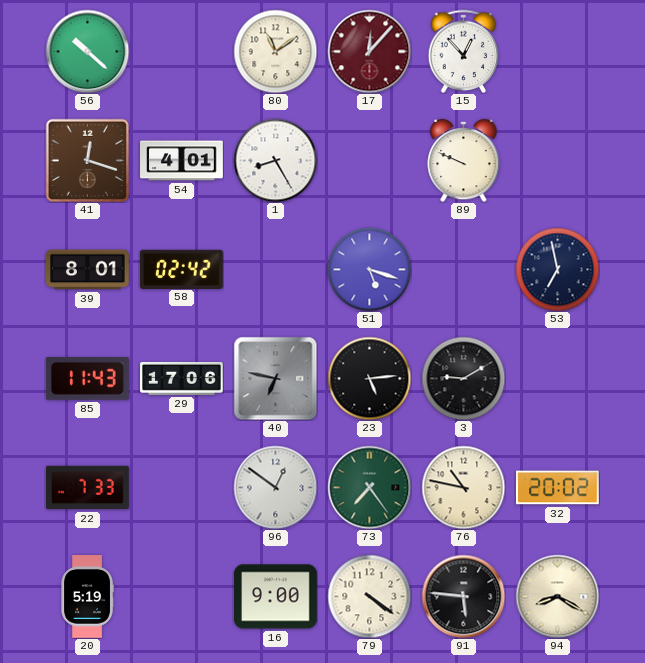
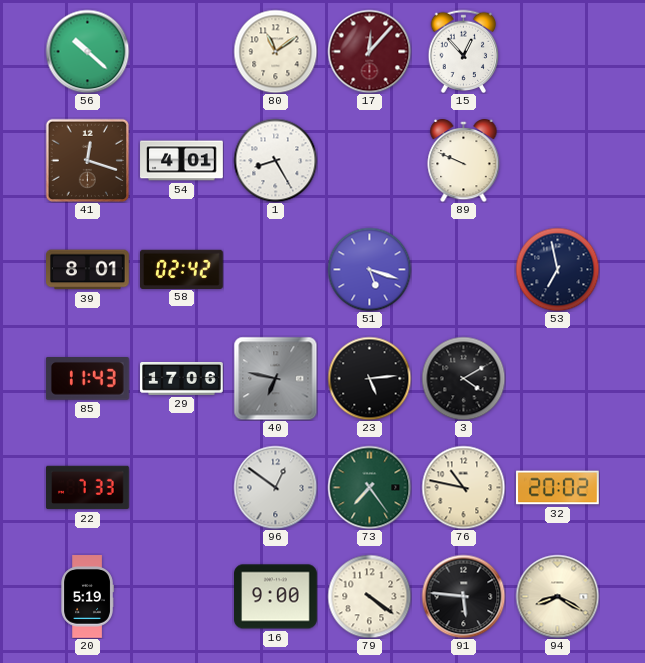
3: 9:10 -> 4:10 (463, 378)
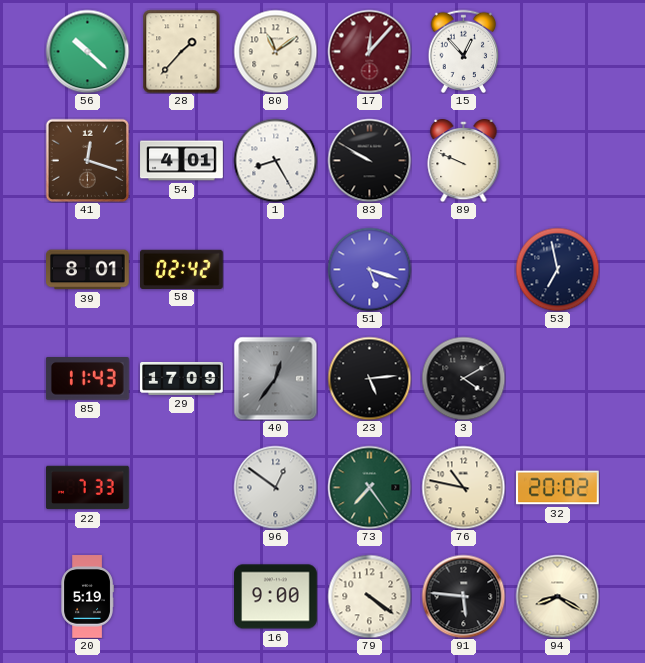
28: none -> 1:37 (182, 51)
83: none -> 9:50 (369, 160)
29: 17:06 -> 17:09 (182, 378)
40: 6:47 -> 12:36 (275, 378)
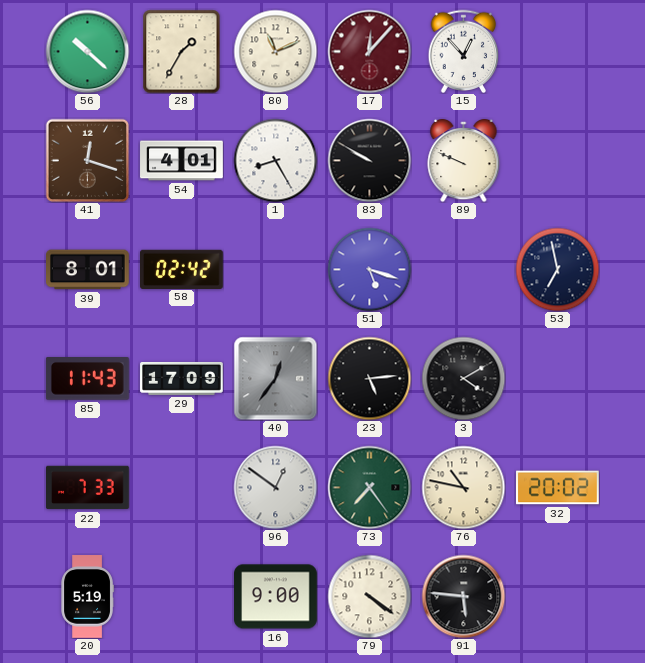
28: 1:37 -> 1:35 (182, 51)
80: 11:09 -> 11:11 (275, 51)
94: 8:20 -> none (557, 596)
